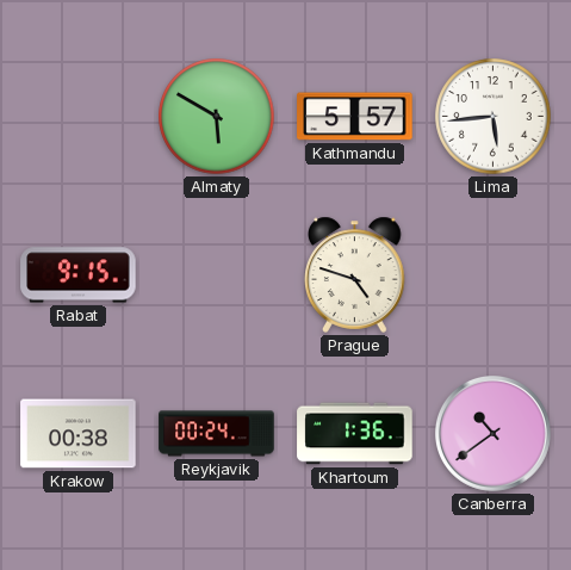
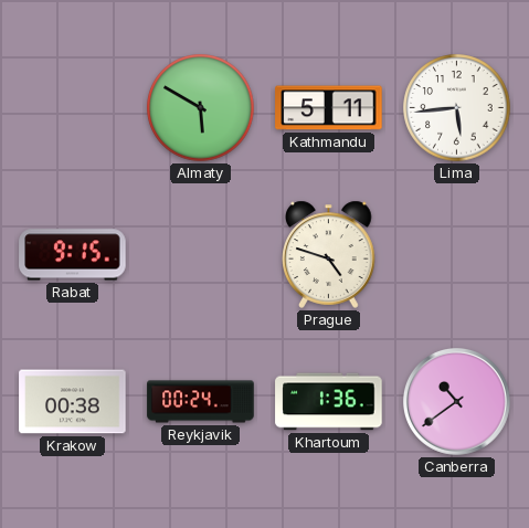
Kathmandu: 5:57 -> 5:11 (329, 108)
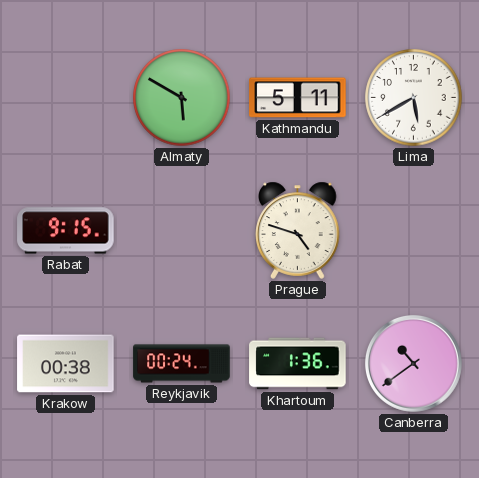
Lima: 5:44 -> 5:40 (414, 98)
